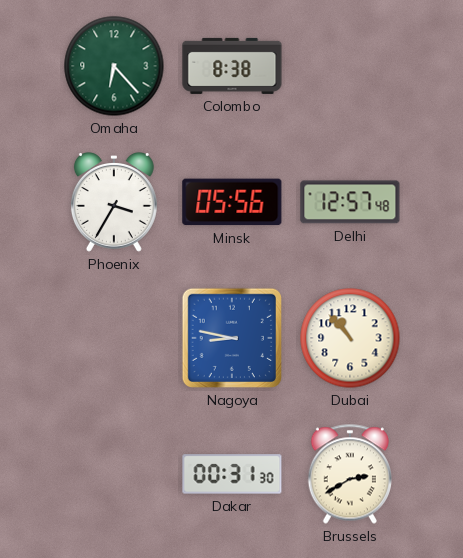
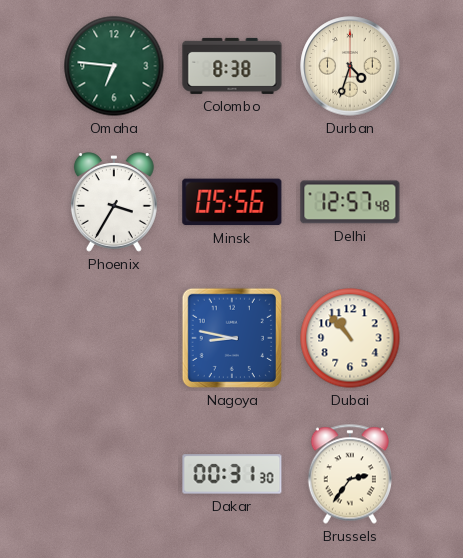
Omaha: 6:23 -> 6:46 (114, 66)
Durban: none -> 4:33 (350, 66)
Brussels: 2:40 -> 2:36 (350, 474)
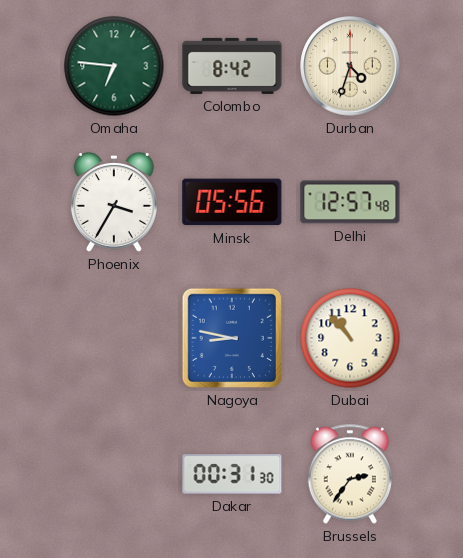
Colombo: 8:38 -> 8:42 (232, 66)
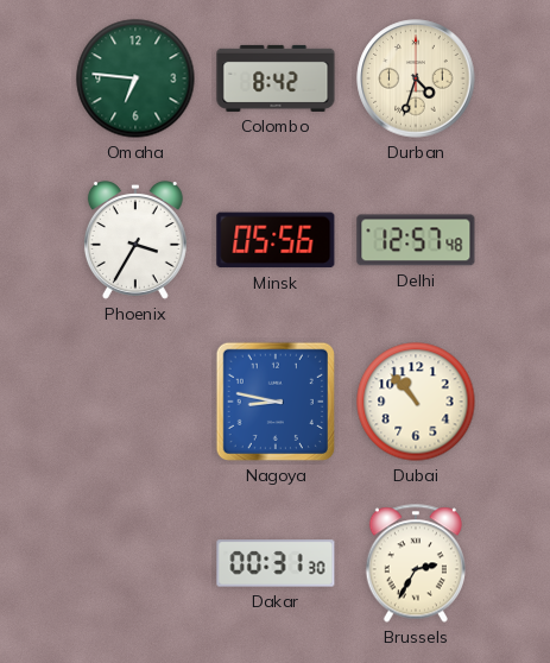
Brussels: 2:36 -> 2:35 (416, 563)
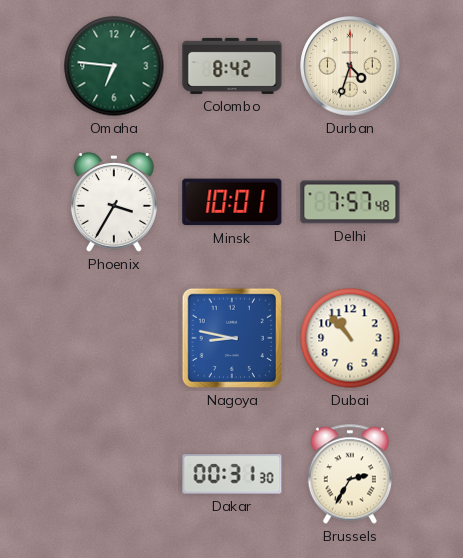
Minsk: 05:56 -> 10:01 (232, 202)
Delhi: 12:57 -> 7:57 (350, 202)
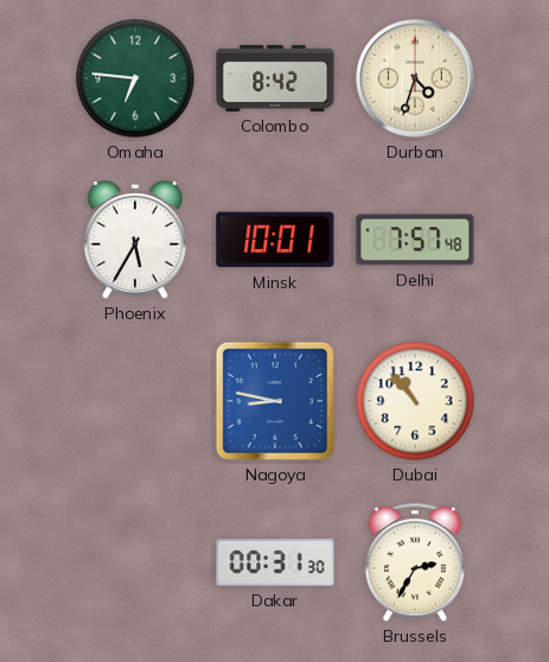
Phoenix: 3:35 -> 5:35 (135, 241)
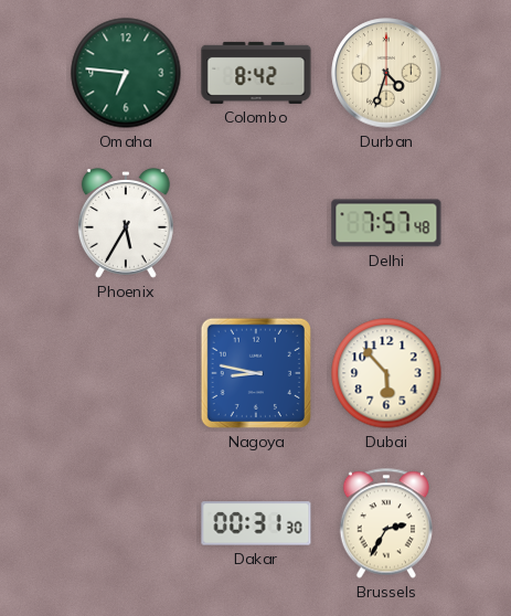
Minsk: 10:01 -> none (275, 240)
Dubai: 10:53 -> 5:53 (386, 373)
